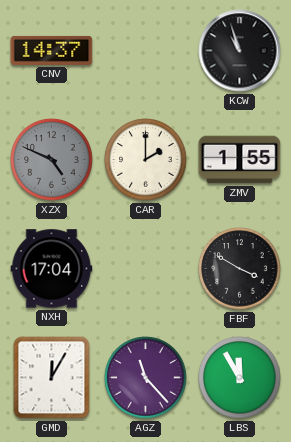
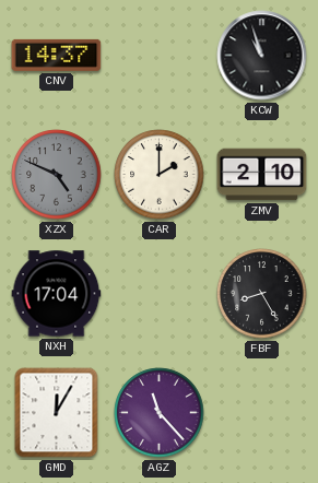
ZMV: 1:55 -> 2:10 (262, 175)
FBF: 3:50 -> 8:25 (262, 294)
LBS: 11:55 -> none (240, 378)
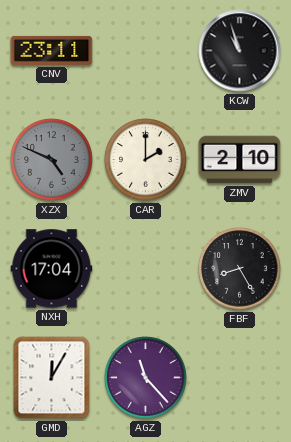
CNV: 14:37 -> 23:11 (52, 50)
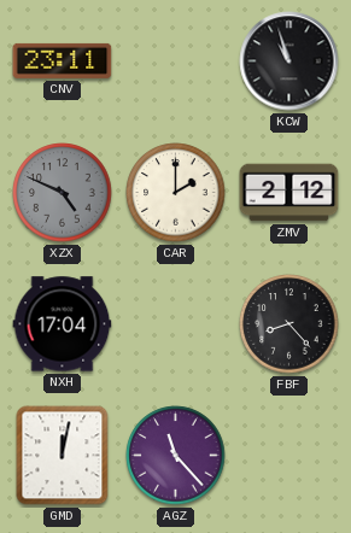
ZMV: 2:10 -> 2:12 (289, 193)
FBF: 8:25 -> 8:23 (289, 324)
GMD: 12:05 -> 12:02 (63, 456)
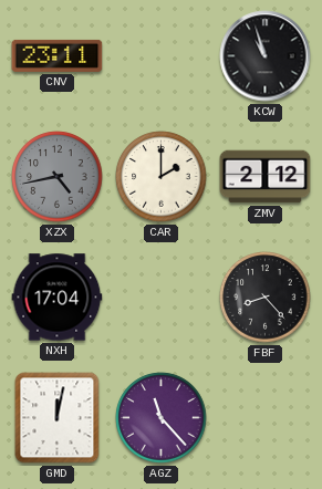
XZX: 4:49 -> 4:43 (58, 177)
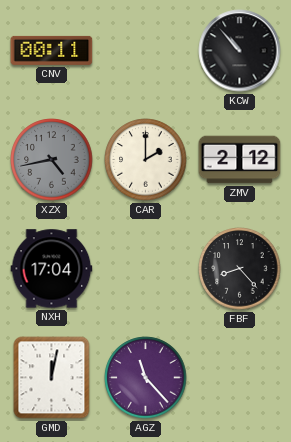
CNV: 23:11 -> 00:11 (52, 50)
KCW: 10:57 -> 10:53 (240, 51)
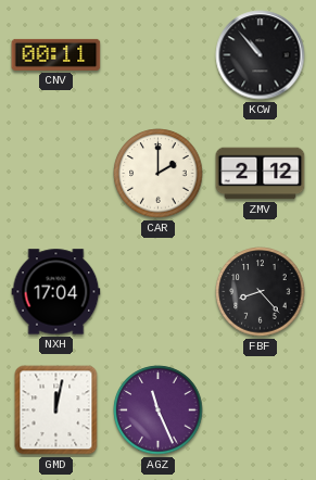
XZX: 4:43 -> none (52, 160)
AGZ: 11:23 -> 11:26 (159, 410)
